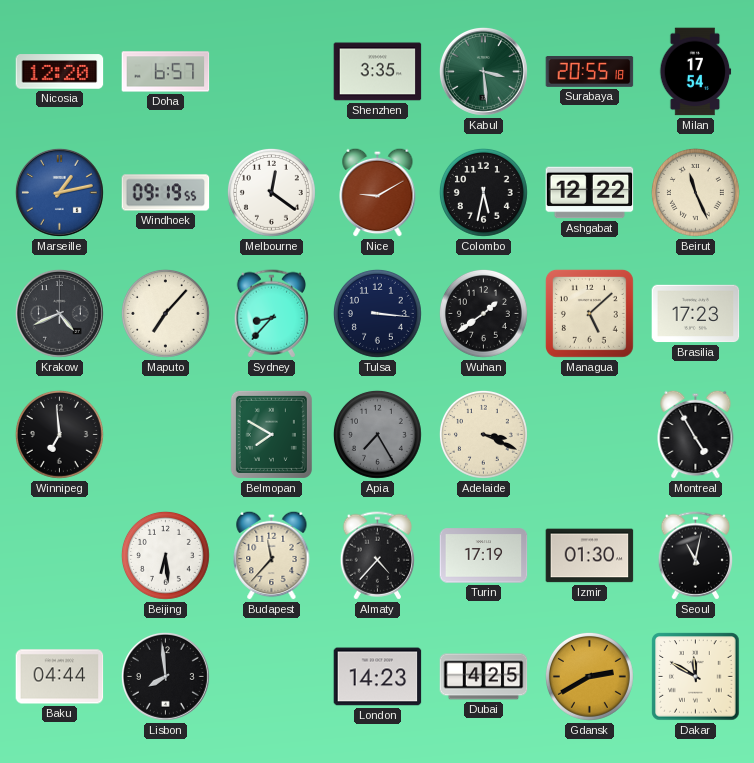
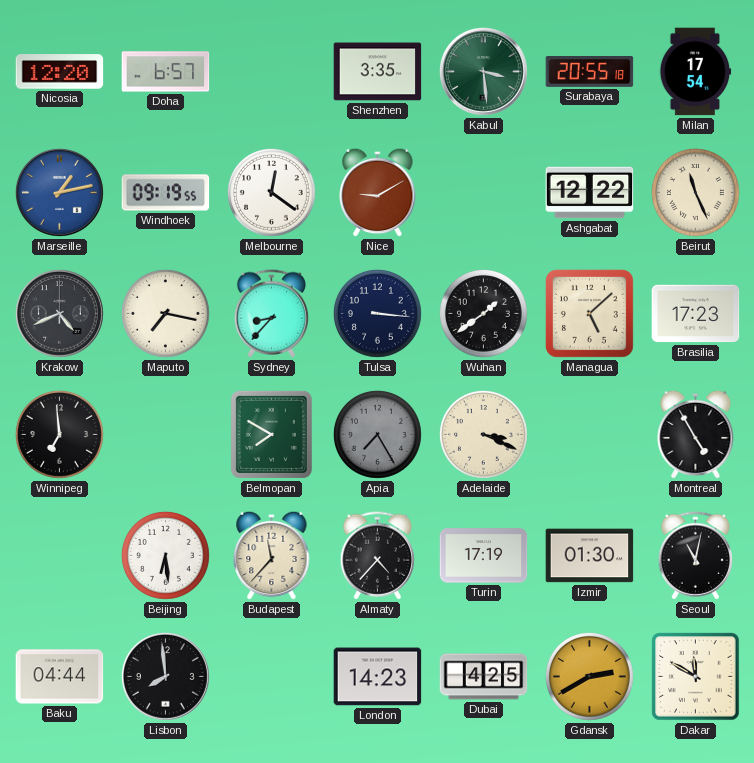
Colombo: 5:32 -> none (483, 192)
Maputo: 7:07 -> 7:17 (165, 313)
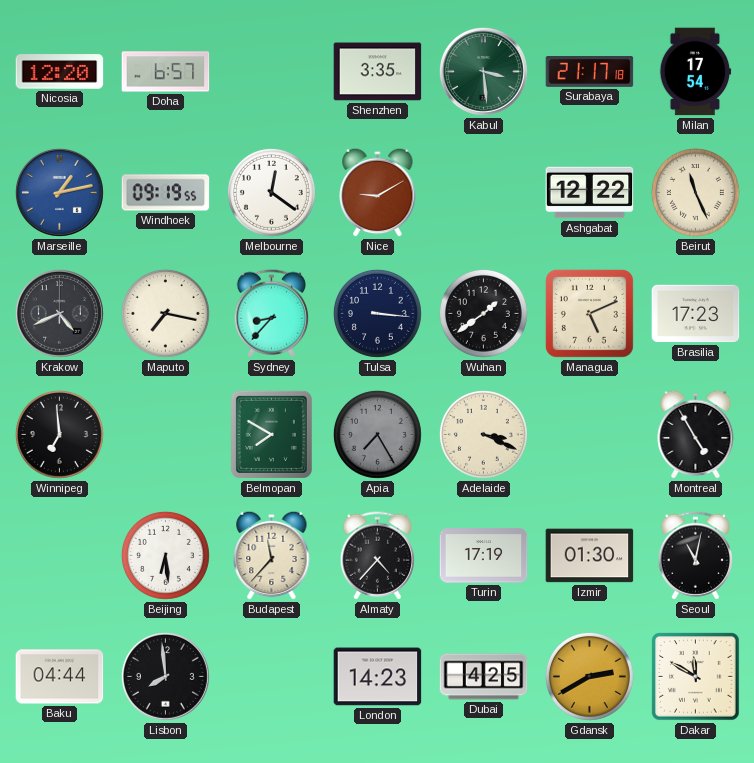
Surabaya: 20:55 -> 21:17 (590, 72)
Managua: 5:08 -> 5:11 (589, 313)
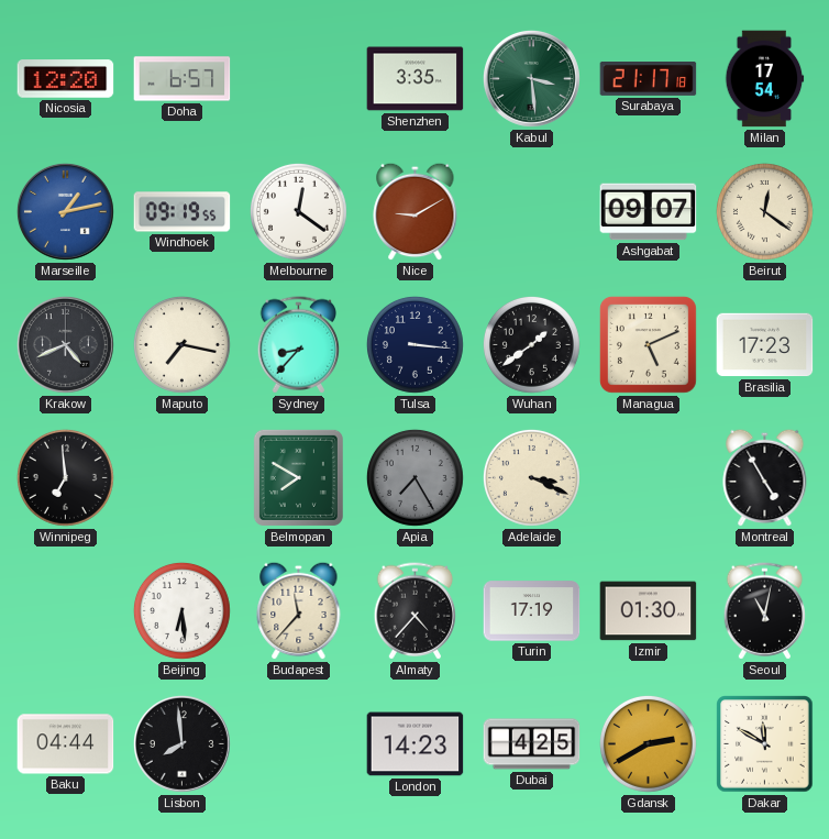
Ashgabat: 12:22 -> 09:07 (649, 212)
Beirut: 11:26 -> 12:21 (764, 211)
